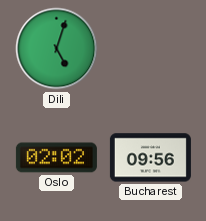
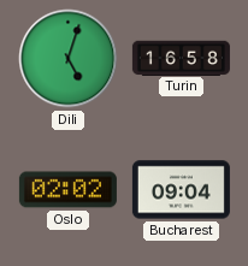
Turin: none -> 16:58 (181, 58)
Bucharest: 09:56 -> 09:04 (181, 190)
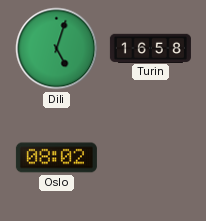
Oslo: 02:02 -> 08:02 (56, 158)
Bucharest: 09:04 -> none (181, 190)
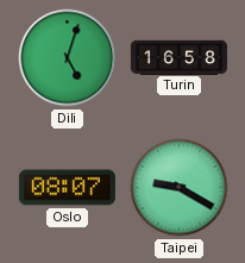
Oslo: 08:02 -> 08:07 (67, 188)
Taipei: none -> 9:20 (180, 188)
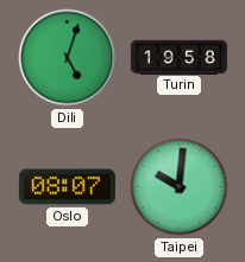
Turin: 16:58 -> 19:58 (178, 57)
Taipei: 9:20 -> 10:01 (180, 187)
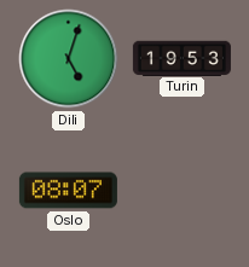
Turin: 19:58 -> 19:53 (181, 58)
Taipei: 10:01 -> none (180, 187)
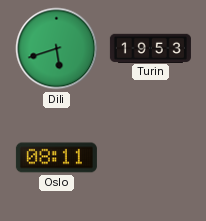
Dili: 5:03 -> 5:42 (57, 49)
Oslo: 08:07 -> 08:11 (56, 158)
